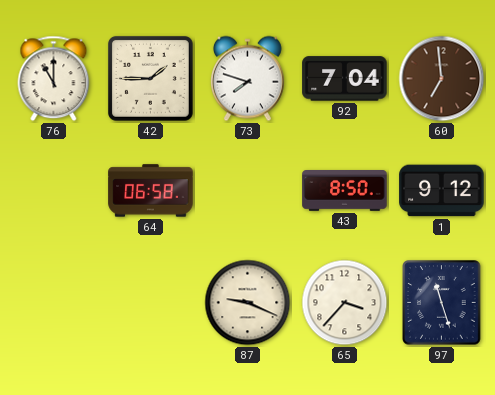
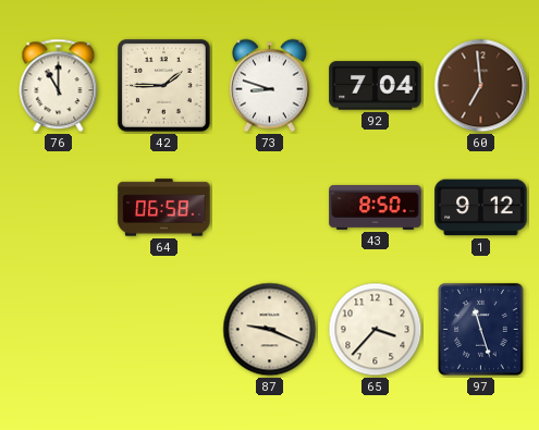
73: 7:48 -> 8:48 (269, 86)
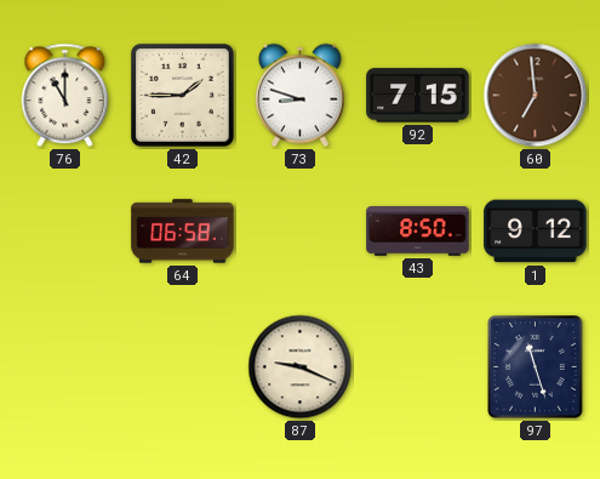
92: 7:04 -> 7:15 (418, 96)
65: 3:37 -> none (376, 330)
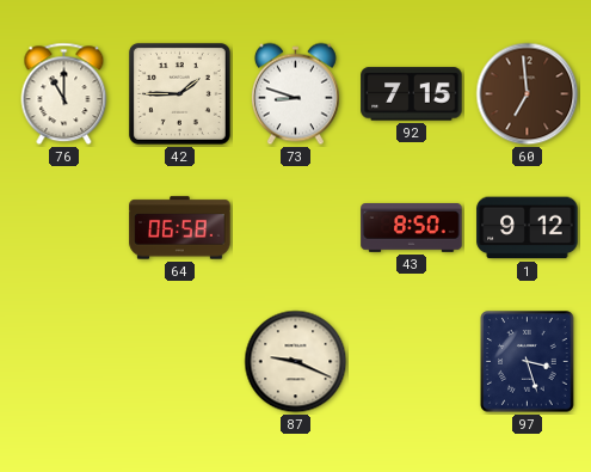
97: 11:27 -> 3:27 (528, 362)
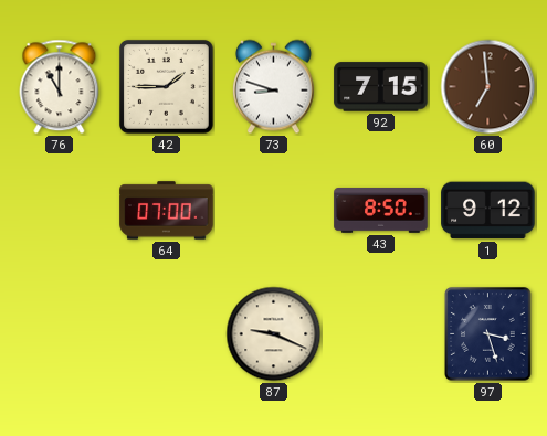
64: 06:58 -> 07:00 (167, 211)
